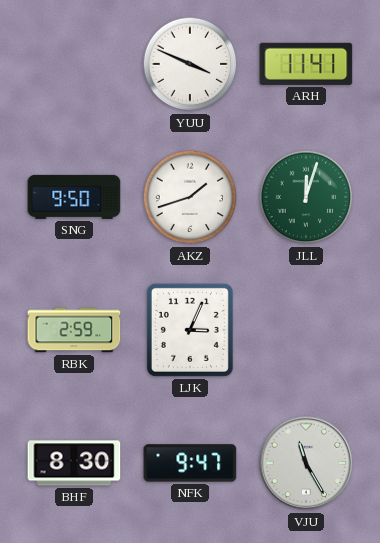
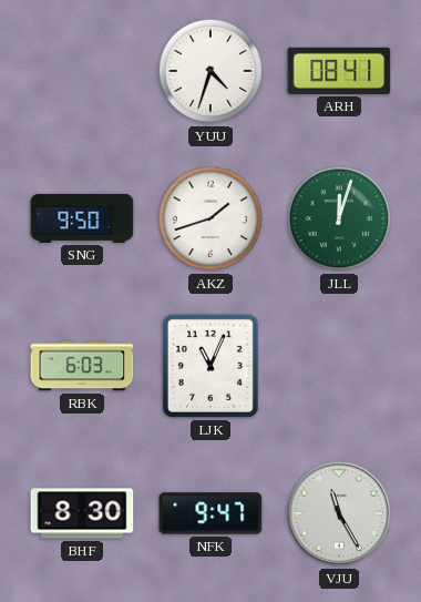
YUU: 3:49 -> 4:33 (210, 71)
ARH: 11:41 -> 08:41 (339, 71)
RBK: 2:59 -> 6:03 (82, 366)
LJK: 3:04 -> 11:04 (210, 366)
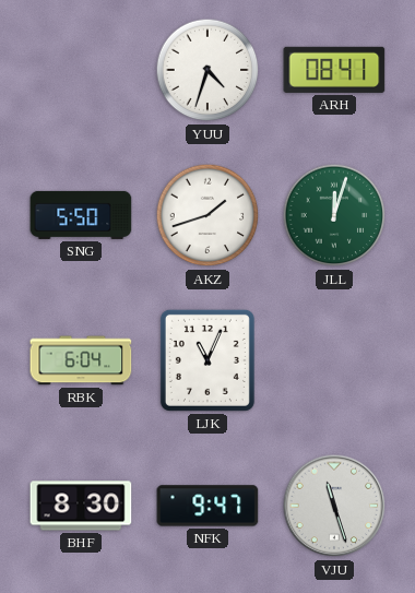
SNG: 9:50 -> 5:50 (81, 215)
RBK: 6:03 -> 6:04 (81, 360)
VJU: 11:25 -> 11:27 (334, 506)
